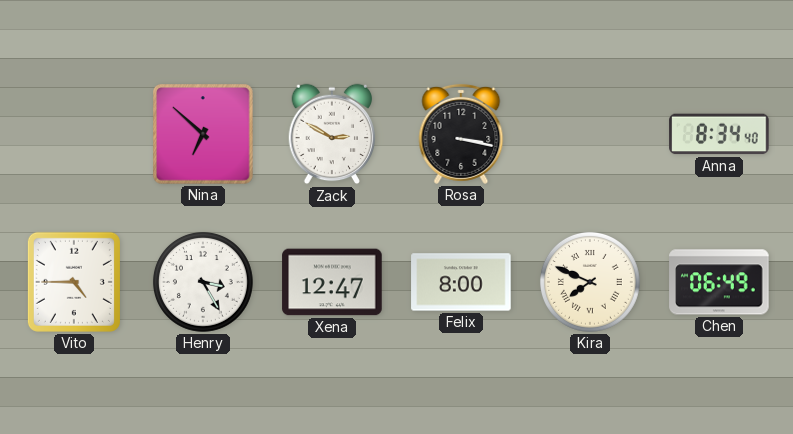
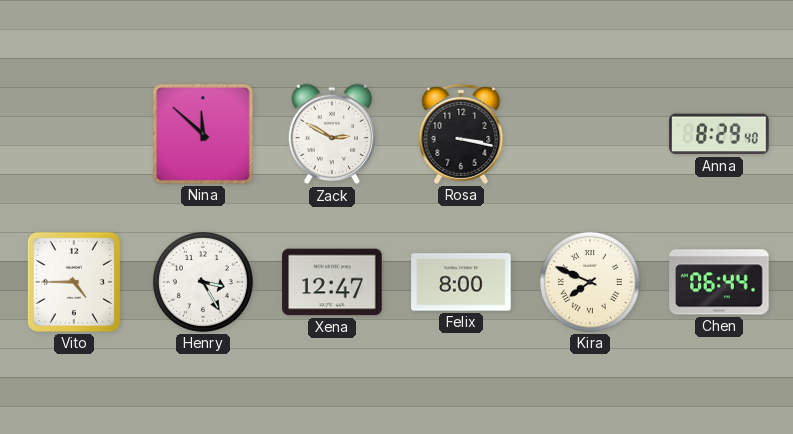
Nina: 6:52 -> 11:52 (203, 134)
Anna: 8:34 -> 8:29 (719, 134)
Chen: 06:49 -> 06:44 (719, 282)
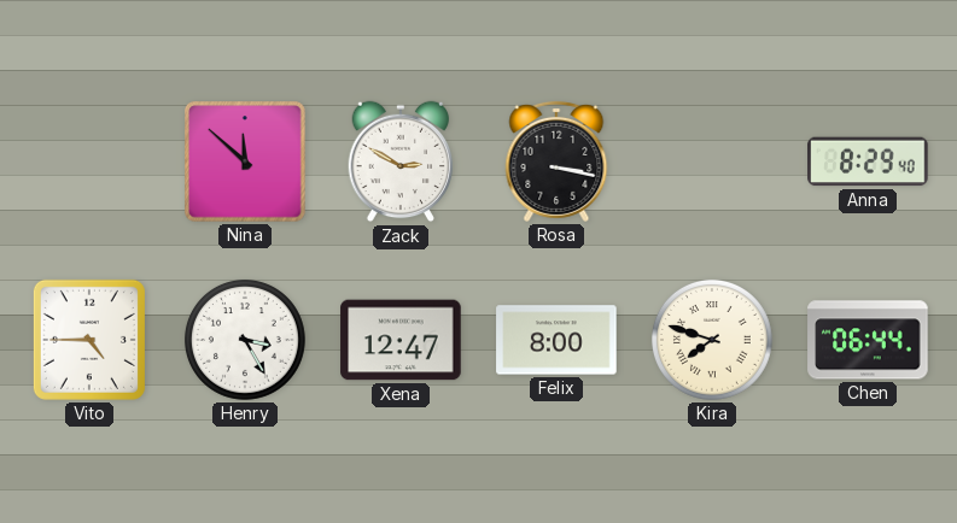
Kira: 7:49 -> 7:48 (712, 340)
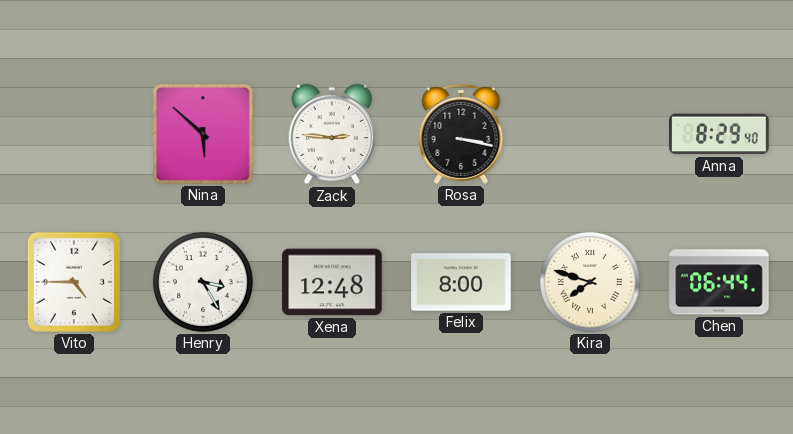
Nina: 11:52 -> 5:52 (203, 134)
Zack: 2:50 -> 2:46 (332, 134)
Xena: 12:47 -> 12:48 (332, 282)
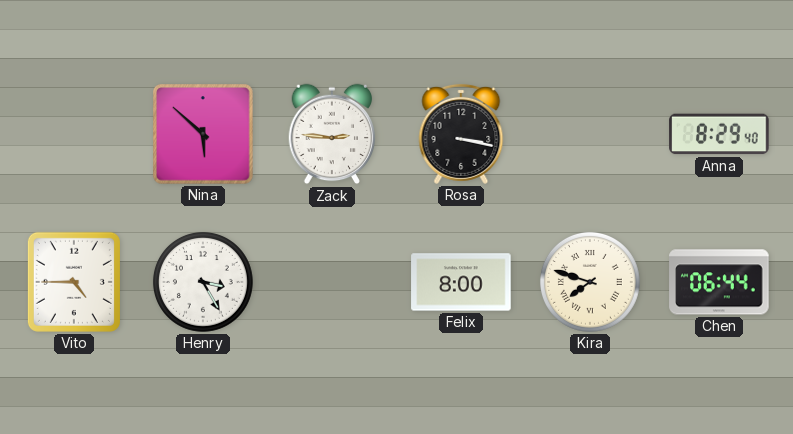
Xena: 12:48 -> none (332, 282)
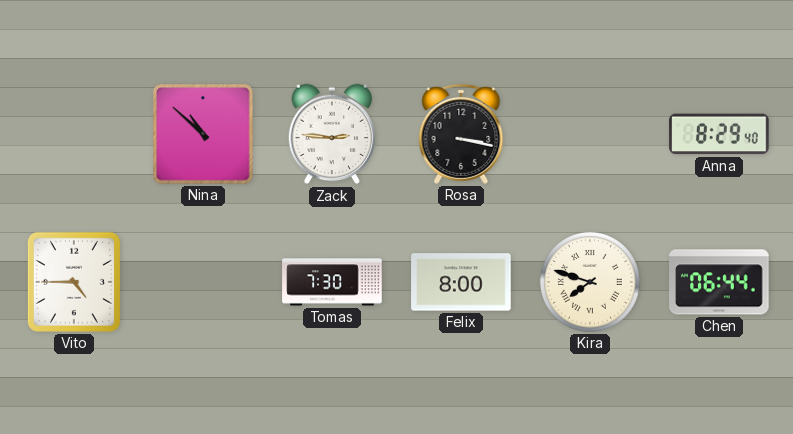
Nina: 5:52 -> 10:52 (203, 134)
Henry: 3:25 -> none (203, 282)
Tomas: none -> 7:30 (332, 282)
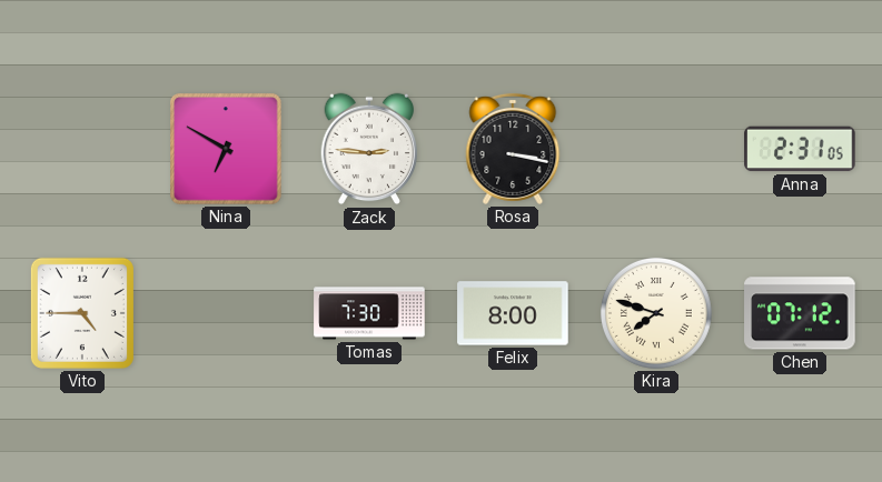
Nina: 10:52 -> 6:50 (226, 149)
Anna: 8:29 -> 2:31 (800, 149)
Chen: 06:44 -> 07:12 (800, 313)
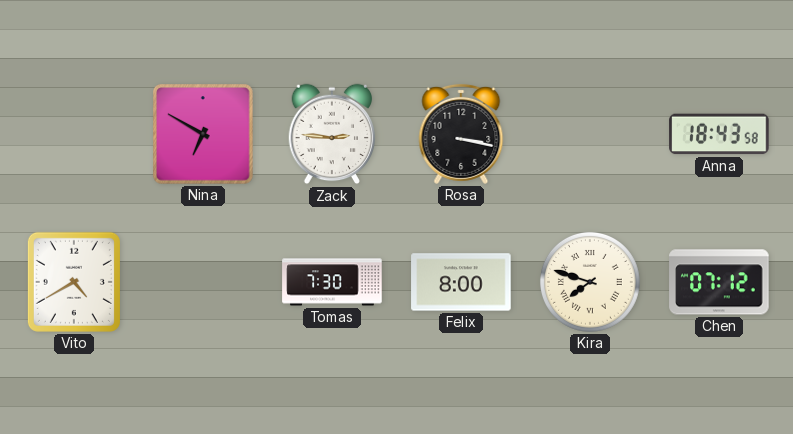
Anna: 2:31 -> 18:43 (719, 134)
Vito: 4:45 -> 4:40 (74, 282)
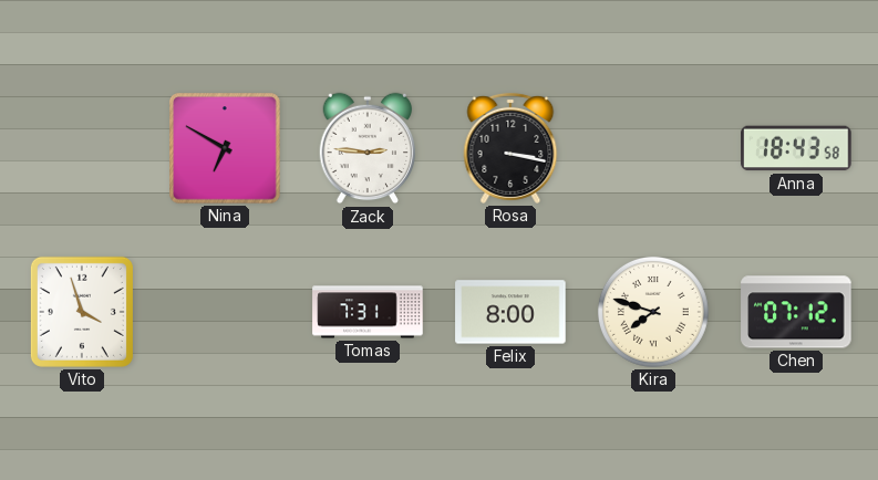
Vito: 4:40 -> 3:57 (82, 312)
Tomas: 7:30 -> 7:31 (368, 312)
